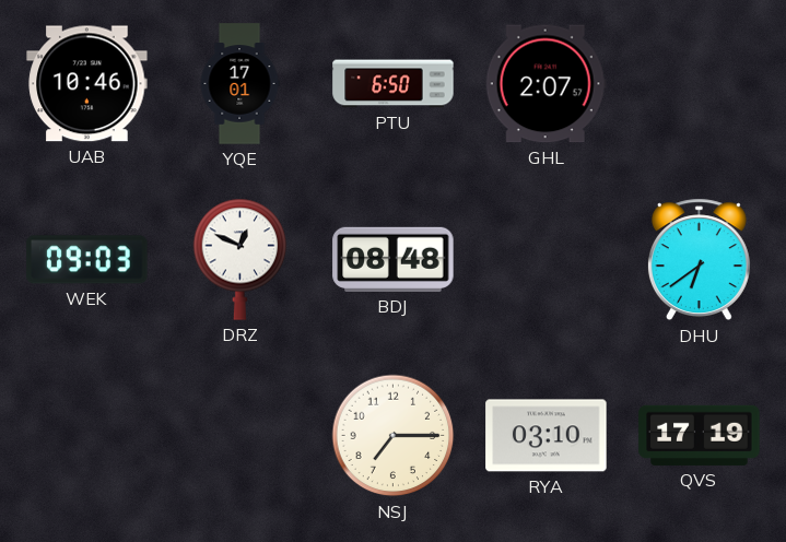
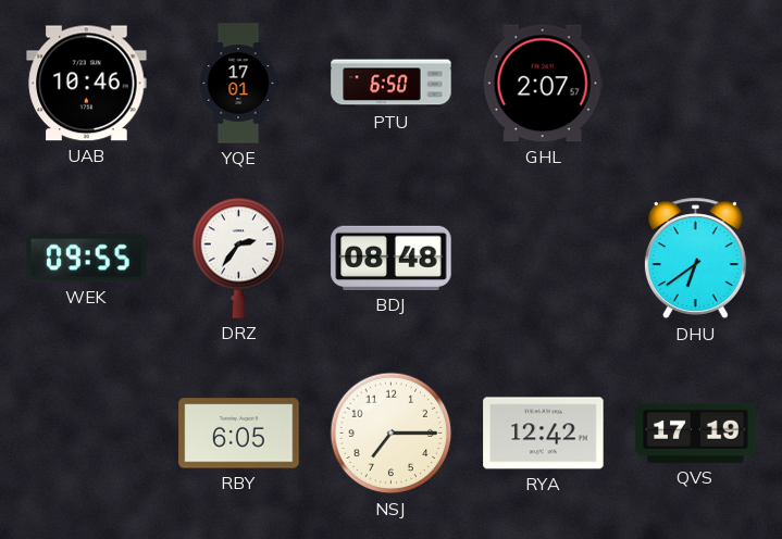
WEK: 09:03 -> 09:55 (87, 259)
DRZ: 12:49 -> 2:36 (239, 258)
RBY: none -> 6:05 (239, 434)
RYA: 03:10 -> 12:42 (544, 434)
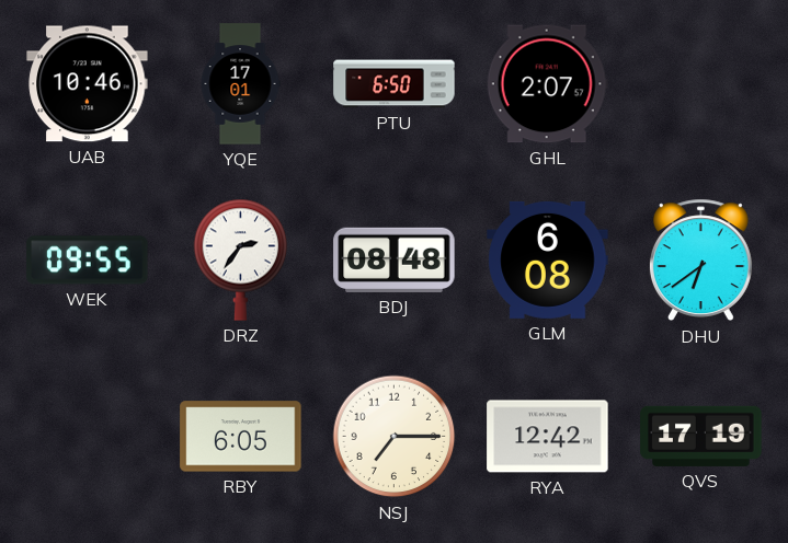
GLM: none -> 6:08 (548, 259)
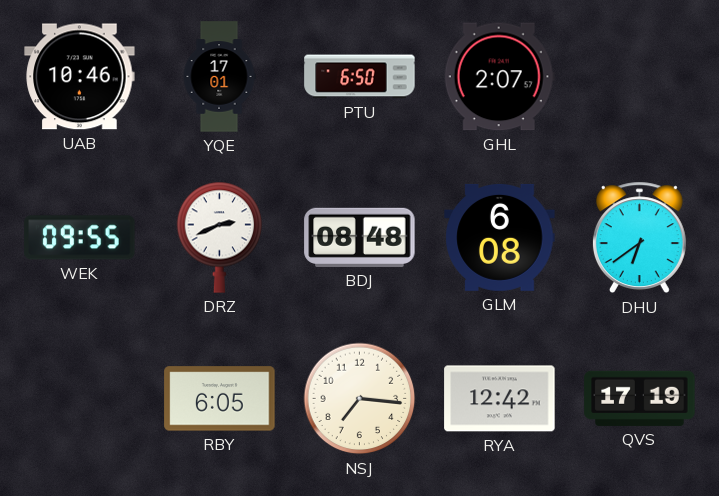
DRZ: 2:36 -> 2:41 (220, 237)
NSJ: 7:15 -> 7:16 (360, 399)
